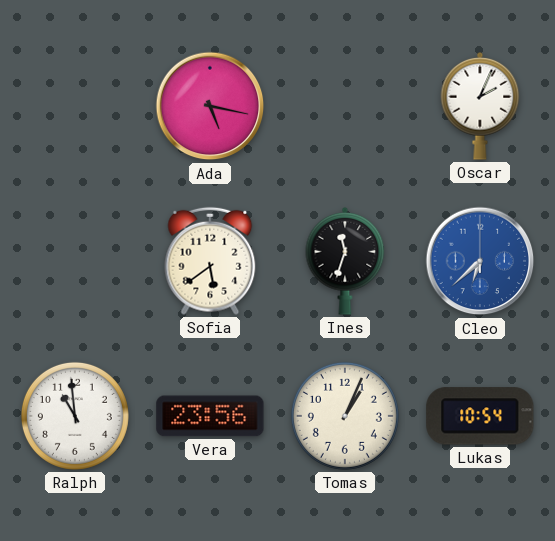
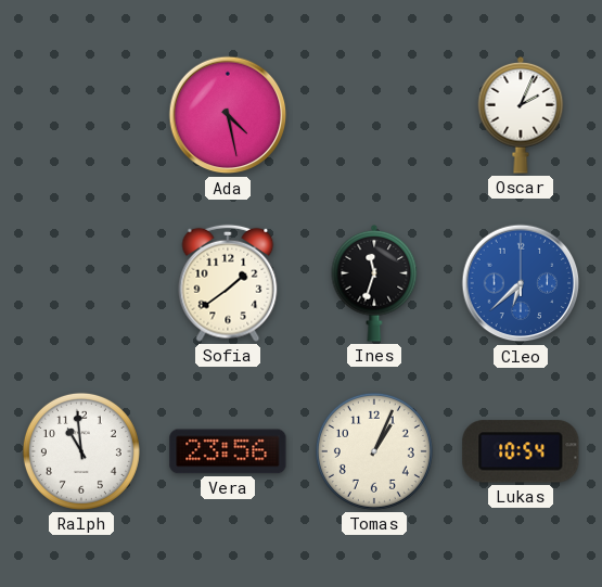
Ada: 5:17 -> 4:28 (228, 115)
Sofia: 5:39 -> 1:39 (228, 283)
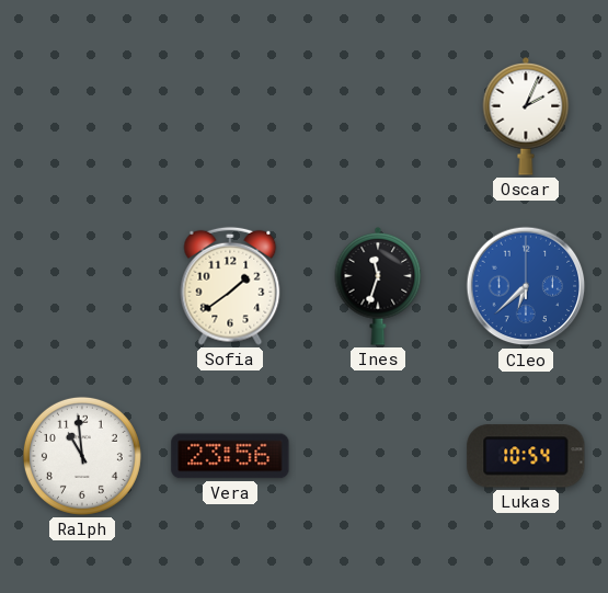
Ada: 4:28 -> none (228, 115)
Tomas: 1:04 -> none (374, 451)
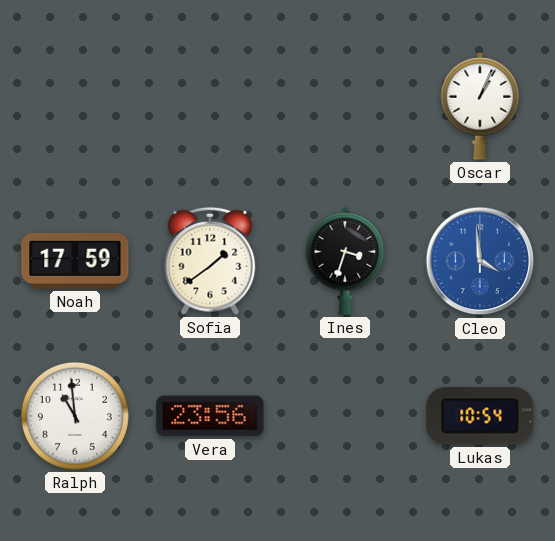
Oscar: 2:04 -> 1:04 (480, 106)
Noah: none -> 17:59 (75, 261)
Ines: 11:33 -> 3:33 (345, 261)
Cleo: 6:38 -> 3:59 (480, 261)
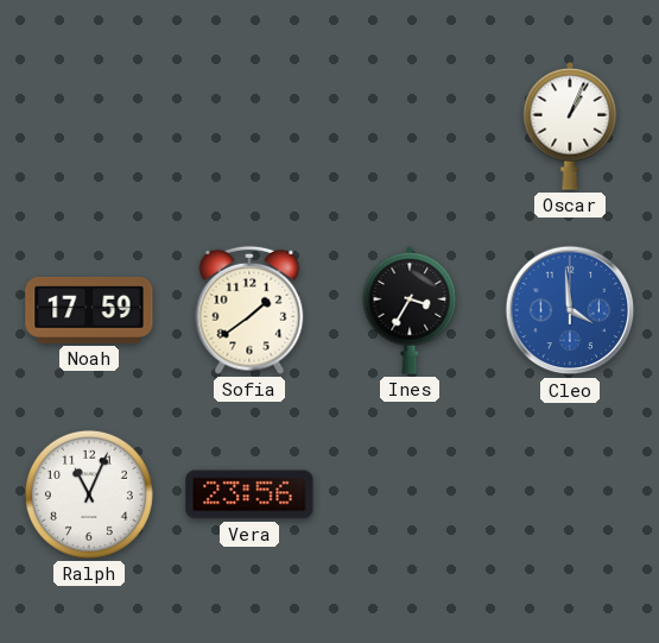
Ines: 3:33 -> 3:35 (410, 310)
Ralph: 10:59 -> 11:04 (89, 494)
Lukas: 10:54 -> none (480, 416)
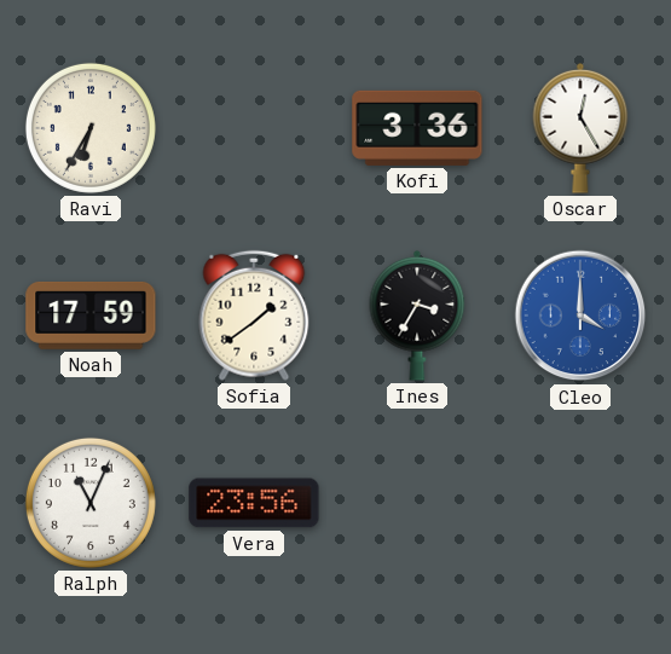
Ravi: none -> 6:35 (91, 128)
Kofi: none -> 3:36 (417, 128)
Oscar: 1:04 -> 12:25 (580, 128)
Cleo: 3:59 -> 4:00 (580, 316)
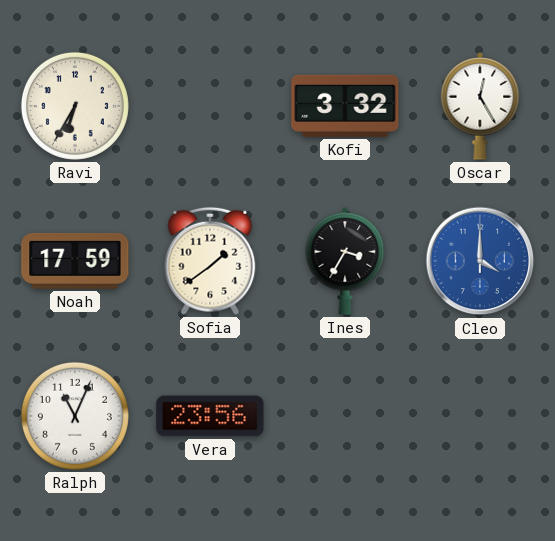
Kofi: 3:36 -> 3:32 (345, 106)
